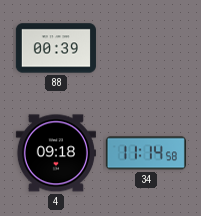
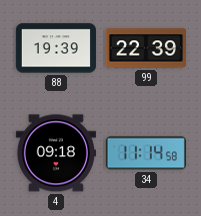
88: 00:39 -> 19:39 (56, 48)
99: none -> 22:39 (146, 48)
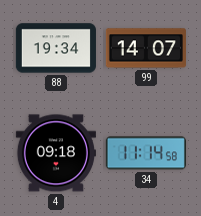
88: 19:39 -> 19:34 (56, 48)
99: 22:39 -> 14:07 (146, 48)
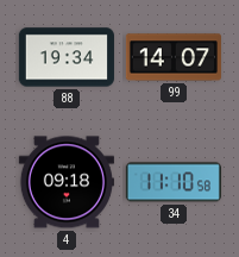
34: 11:14 -> 11:10 (174, 182)
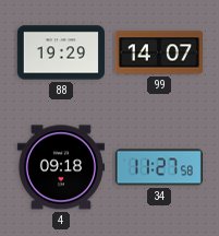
88: 19:34 -> 19:29 (61, 52)
34: 11:10 -> 11:27 (159, 167)
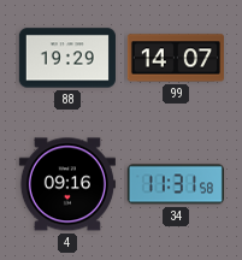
4: 09:18 -> 09:16 (67, 184)
34: 11:27 -> 11:31 (176, 184)
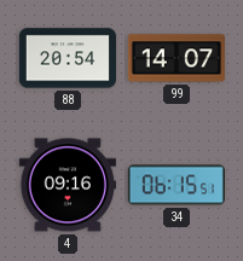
88: 19:29 -> 20:54 (68, 58)
34: 11:31 -> 06:15 (177, 185)
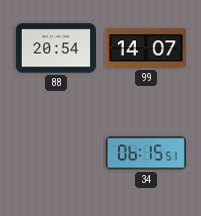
4: 09:16 -> none (68, 185)
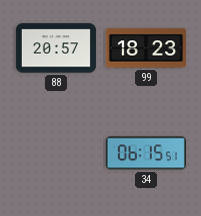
88: 20:54 -> 20:57 (56, 48)
99: 14:07 -> 18:23 (146, 48)
